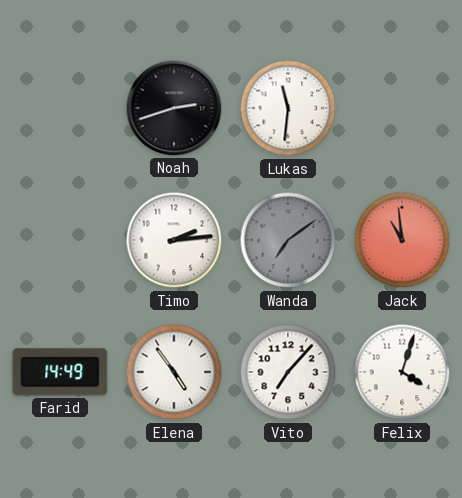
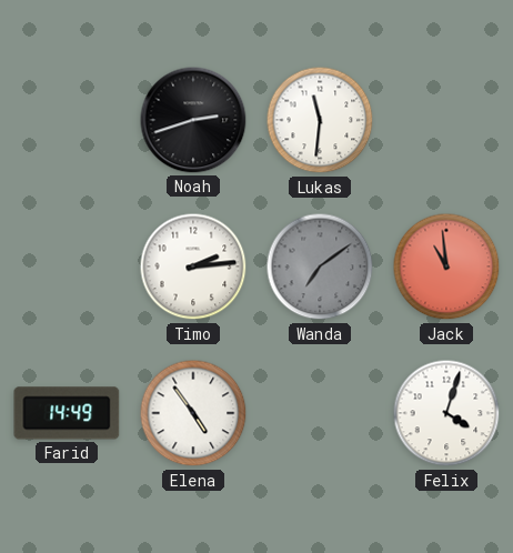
Vito: 7:07 -> none (288, 372)
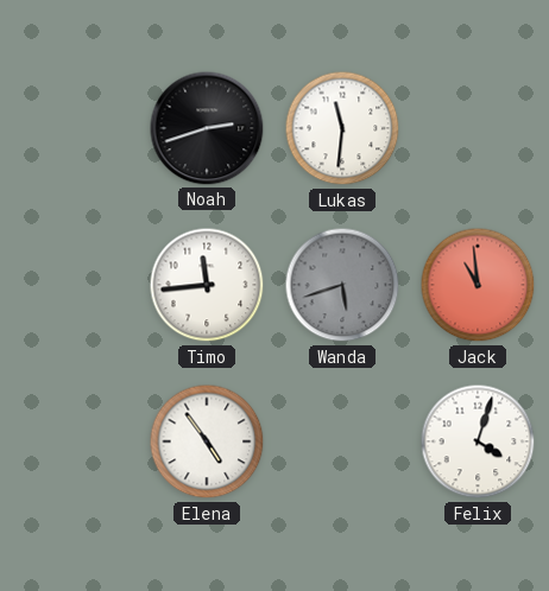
Timo: 2:14 -> 11:44 (207, 285)
Wanda: 7:09 -> 5:42 (342, 285)
Farid: 14:49 -> none (67, 413)
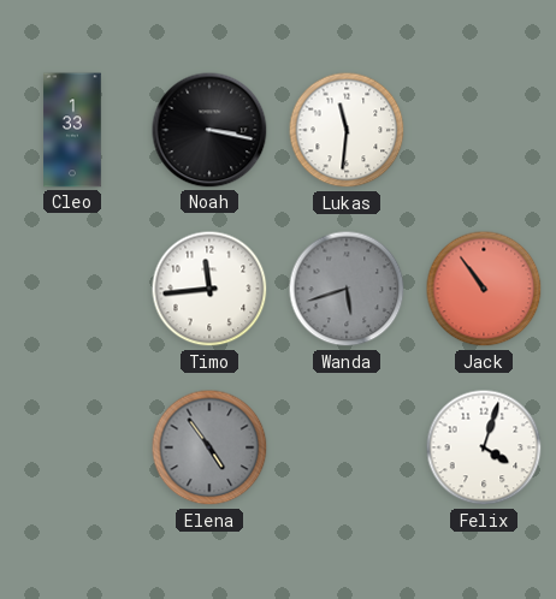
Cleo: none -> 1:33 (72, 130)
Noah: 2:42 -> 3:17 (209, 130)
Jack: 10:59 -> 10:54 (484, 289)
Elena dial: white -> grey (209, 447)
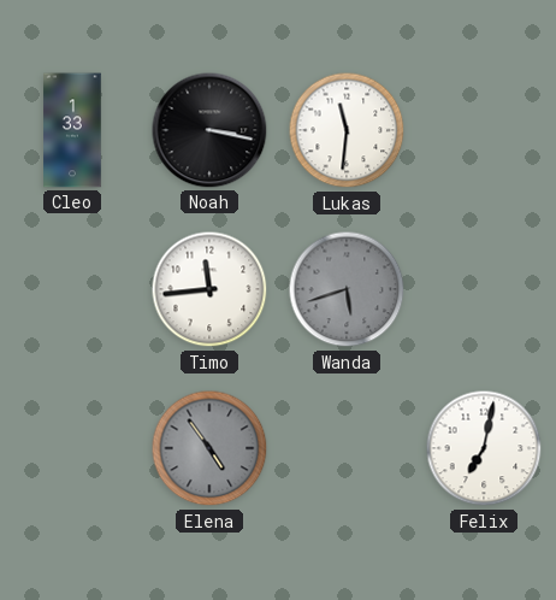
Jack: 10:54 -> none (484, 289)
Felix: 4:03 -> 7:02 (484, 448)
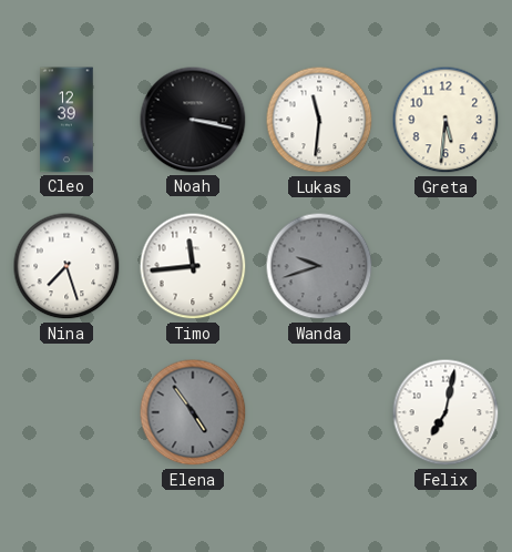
Cleo: 1:33 -> 12:39 (66, 120)
Greta: none -> 5:31 (446, 120)
Nina: none -> 7:27 (66, 266)
Wanda: 5:42 -> 9:42 (319, 266)
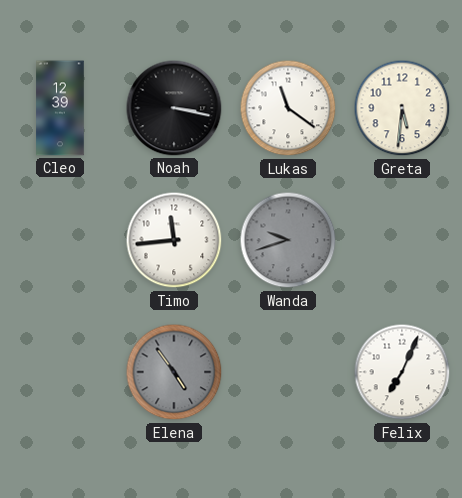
Lukas: 11:31 -> 11:21 (288, 108)
Nina: 7:27 -> none (66, 266)
Felix: 7:02 -> 7:04 (402, 372)
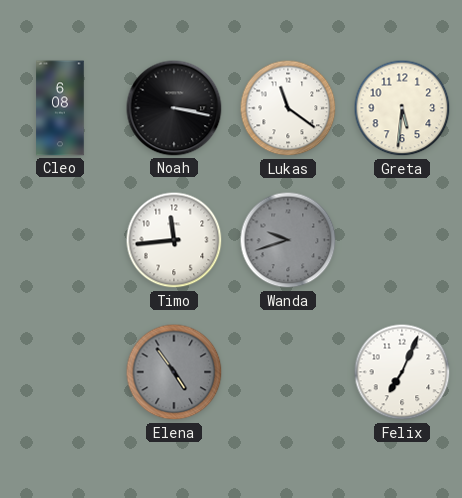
Cleo: 12:39 -> 6:08 (60, 108)
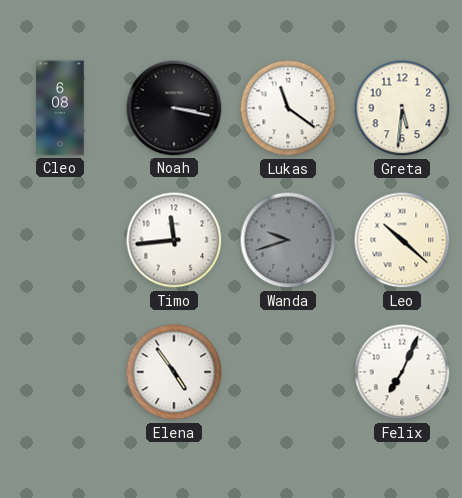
Leo: none -> 10:22 (402, 240)
Elena dial: grey -> white (174, 372)
